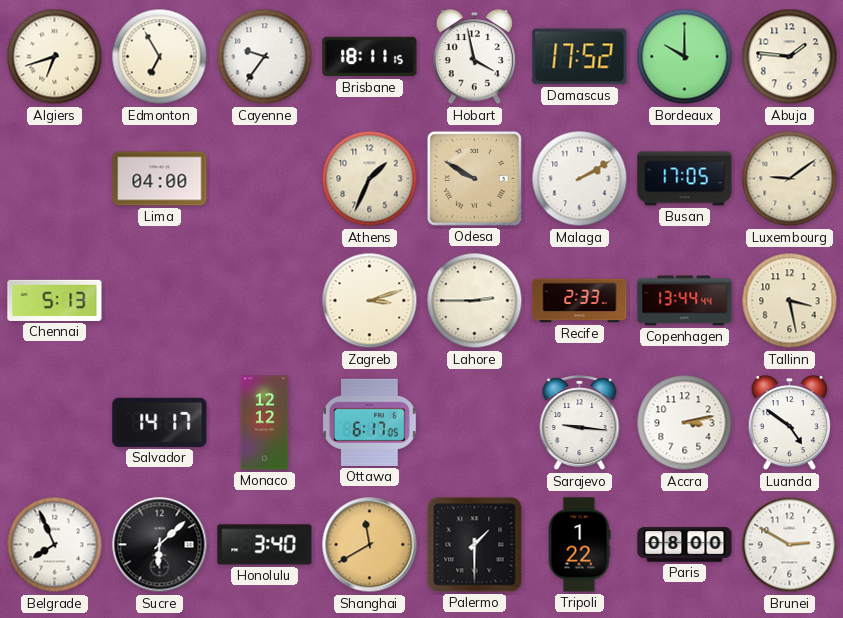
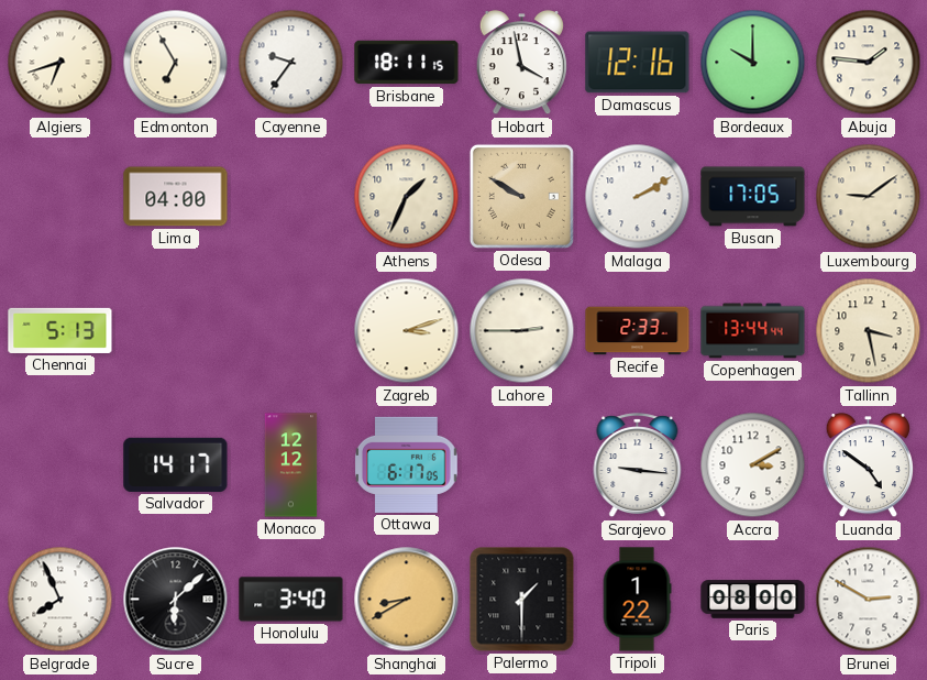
Damascus: 17:52 -> 12:16 (638, 63)
Accra: 3:13 -> 3:10 (753, 465)
Shanghai: 11:40 -> 8:40 (407, 600)
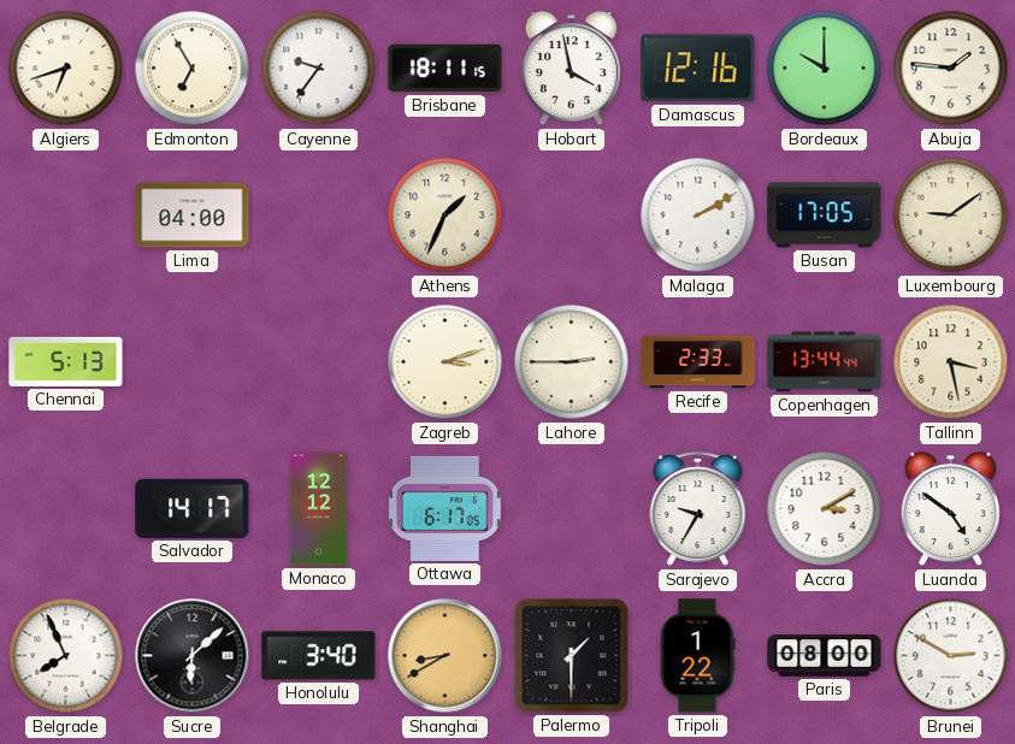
Odesa: 9:50 -> none (521, 196)
Sarajevo: 9:16 -> 9:35 (698, 509)
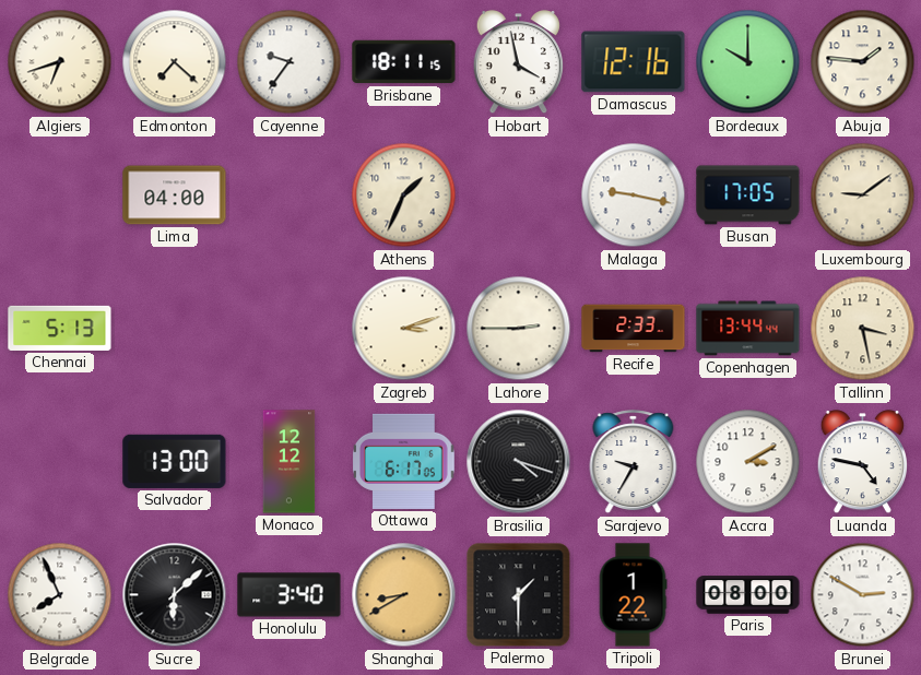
Edmonton: 6:55 -> 7:22 (175, 62)
Malaga: 2:10 -> 9:17 (634, 196)
Salvador: 14:17 -> 13:00 (175, 461)
Brasilia: none -> 4:18 (519, 462)
Luanda: 4:51 -> 4:47 (862, 462)
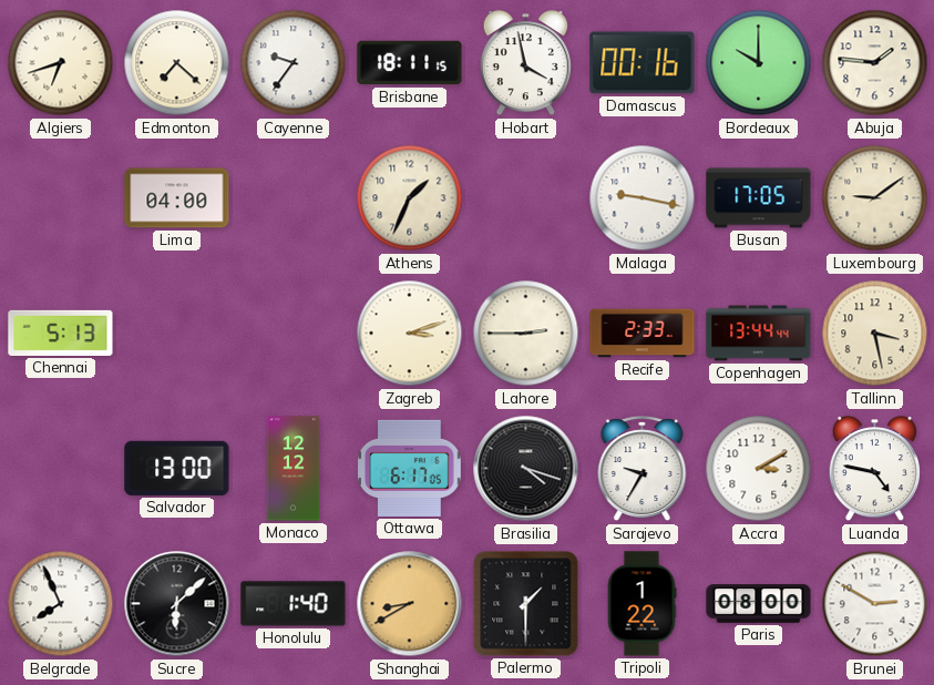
Damascus: 12:16 -> 00:16 (643, 63)
Honolulu: 3:40 -> 1:40 (294, 604)
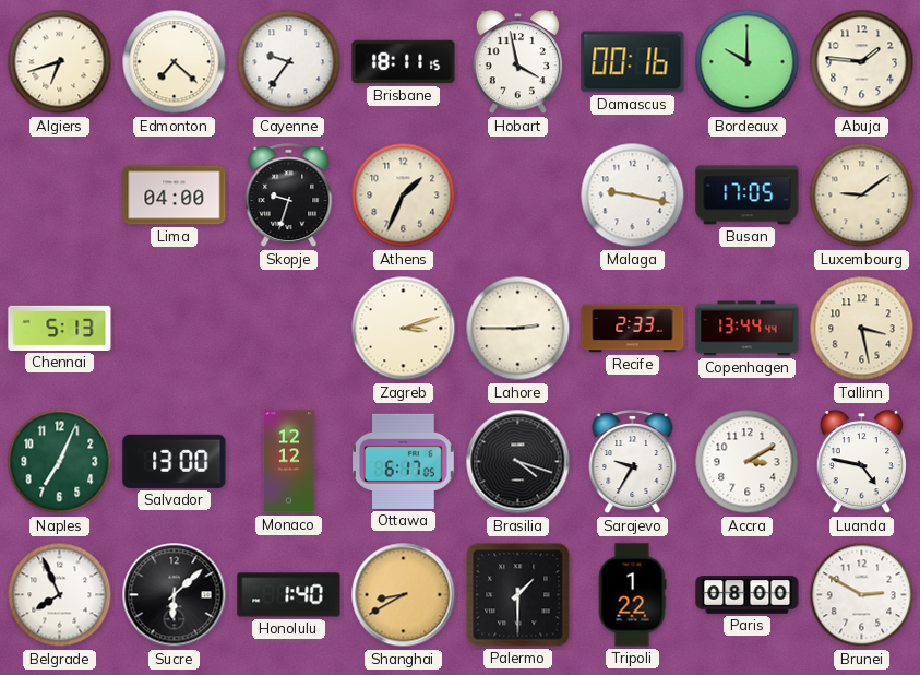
Skopje: none -> 9:33 (289, 196)
Naples: none -> 7:04 (60, 462)
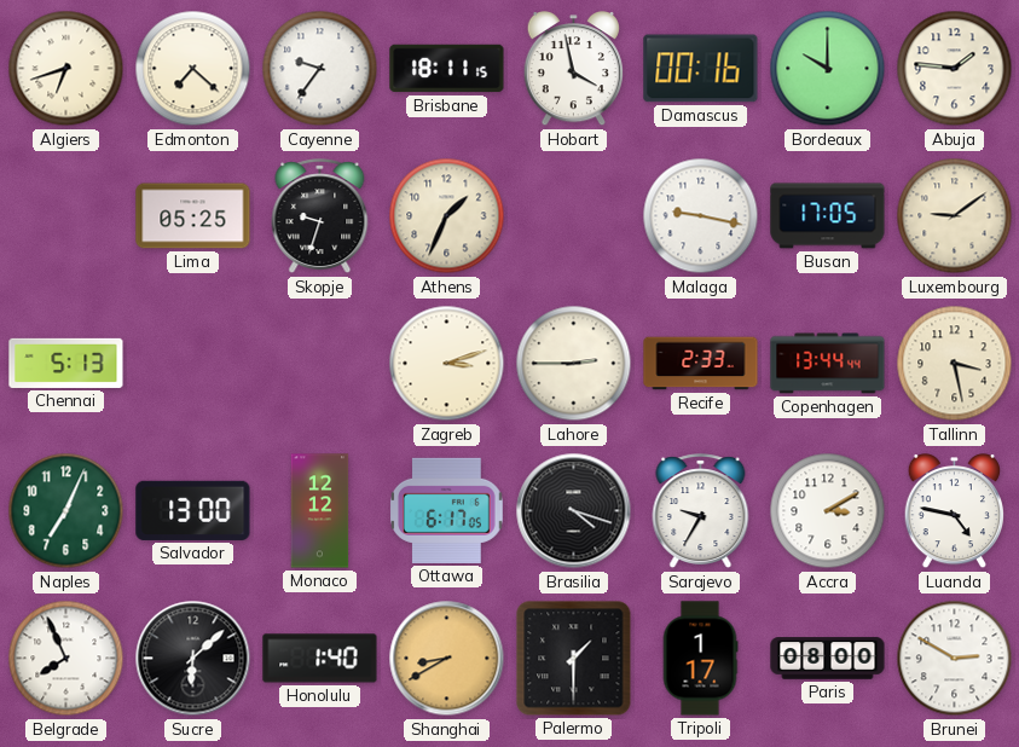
Lima: 04:00 -> 05:25 (193, 216)
Tripoli: 1:22 -> 1:17 (700, 659)
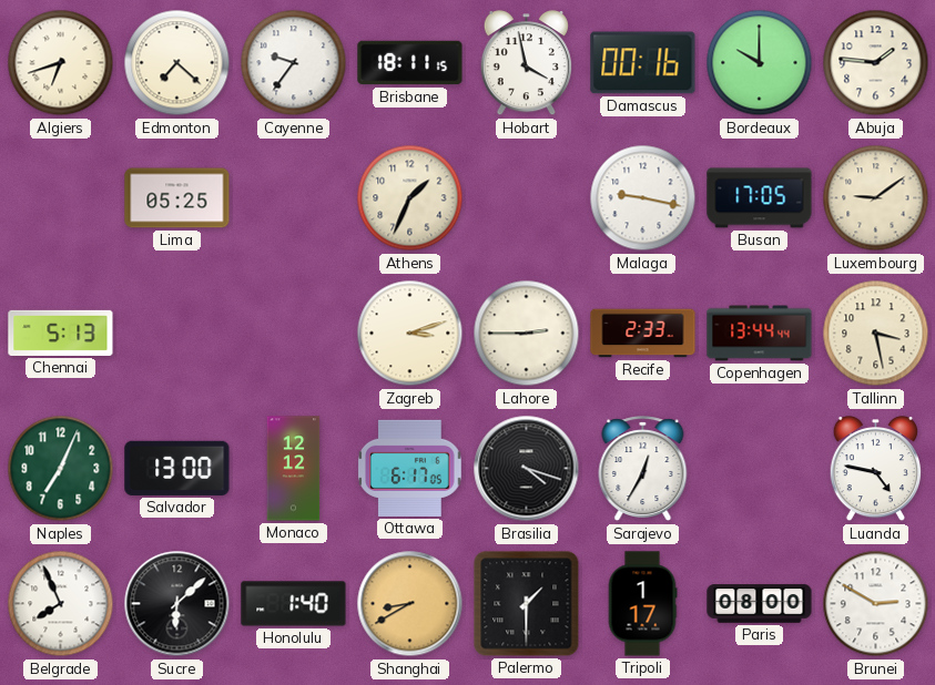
Skopje: 9:33 -> none (320, 216)
Sarajevo: 9:35 -> 12:35 (643, 469)
Accra: 3:10 -> none (828, 511)
